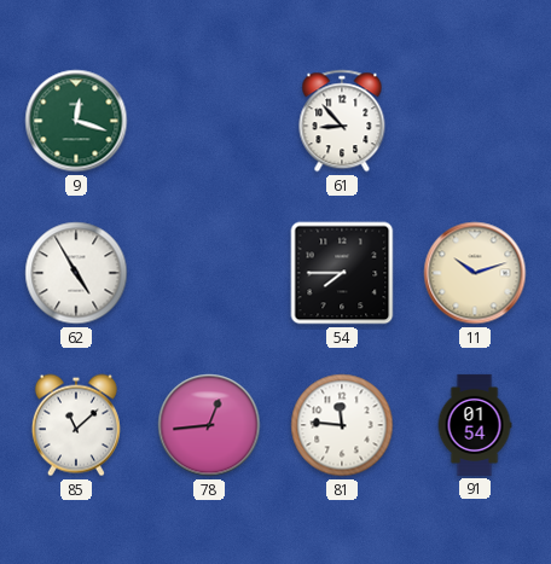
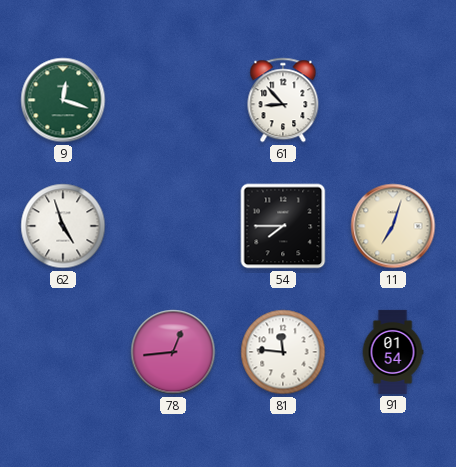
62: 4:55 -> 4:57 (63, 226)
11: 10:12 -> 7:03 (393, 226)
85: 11:08 -> none (76, 425)
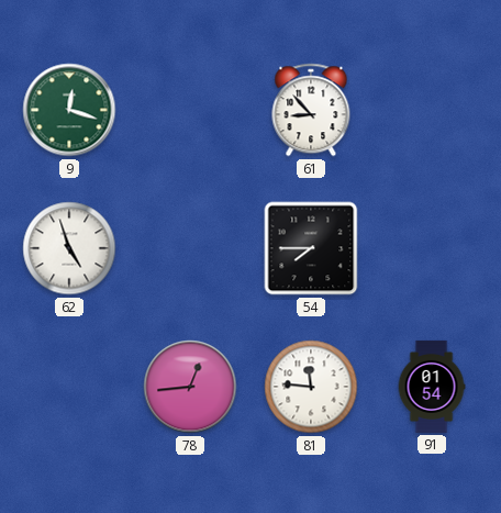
11: 7:03 -> none (393, 226)
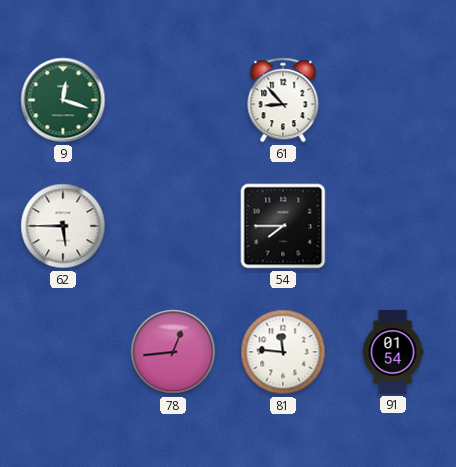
62: 4:57 -> 5:45 (63, 226)
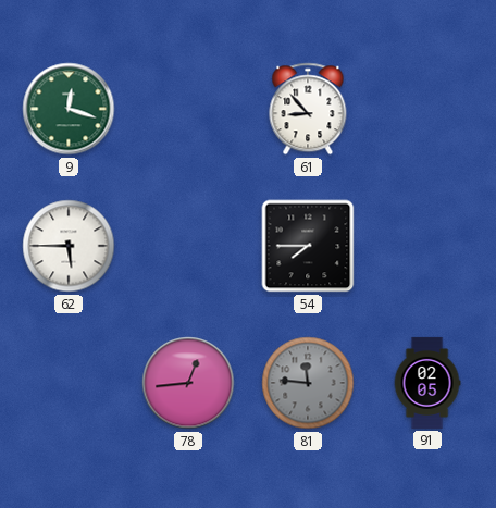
81 dial: white -> grey (308, 383)
91: 01:54 -> 02:05 (427, 383)
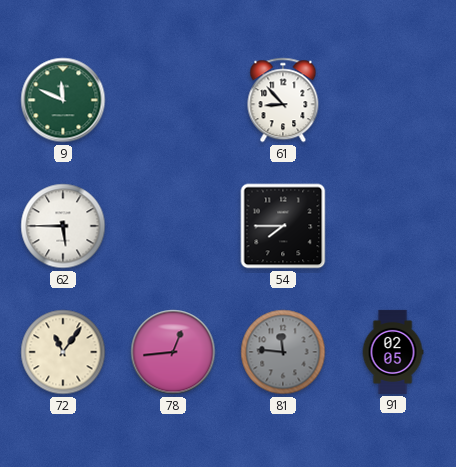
9: 12:18 -> 11:49 (63, 100)
72: none -> 11:06 (63, 352)
